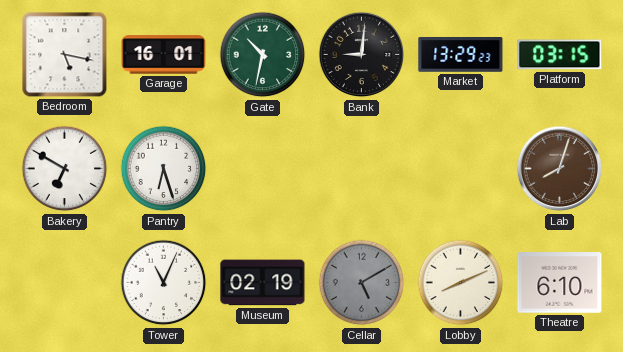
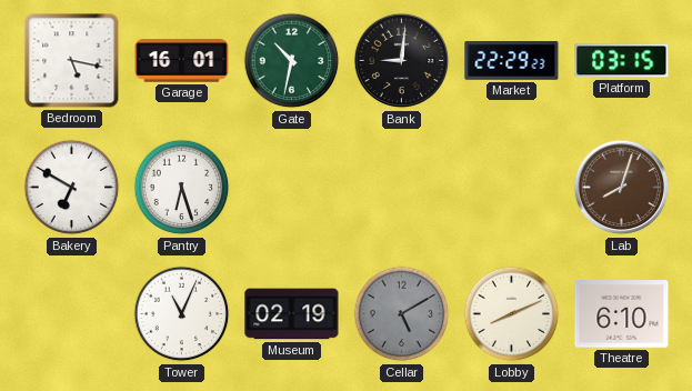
Market: 13:29 -> 22:29 (512, 60)
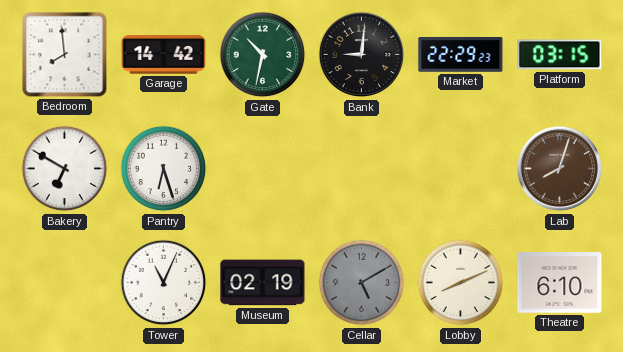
Bedroom: 5:17 -> 7:59 (65, 55)
Garage: 16:01 -> 14:42 (164, 55)
